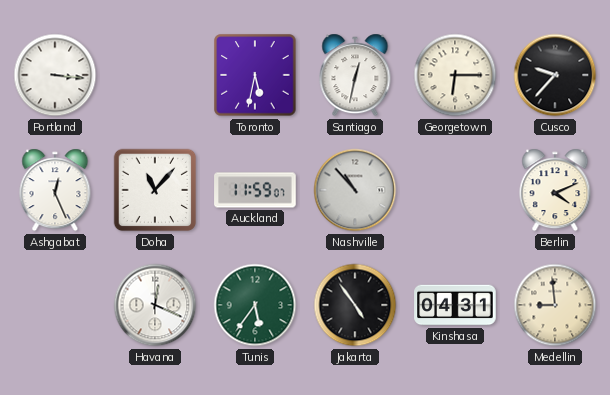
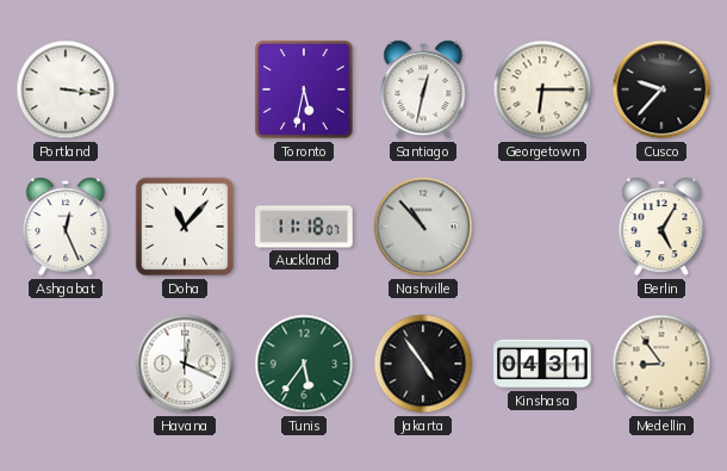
Auckland: 11:59 -> 11:18 (304, 227)
Berlin: 4:11 -> 5:05 (661, 227)
Medellin: 8:59 -> 8:54 (661, 364)
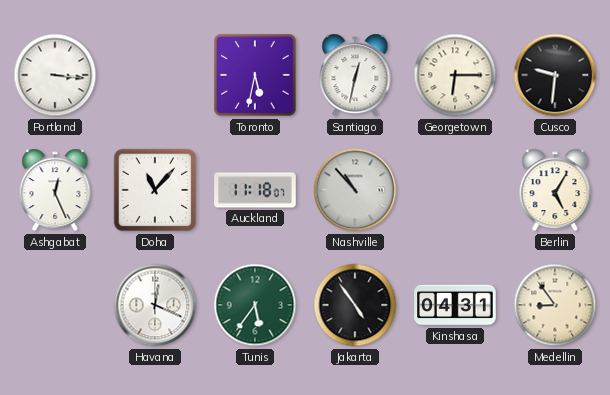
Cusco: 9:37 -> 9:31 (555, 75)
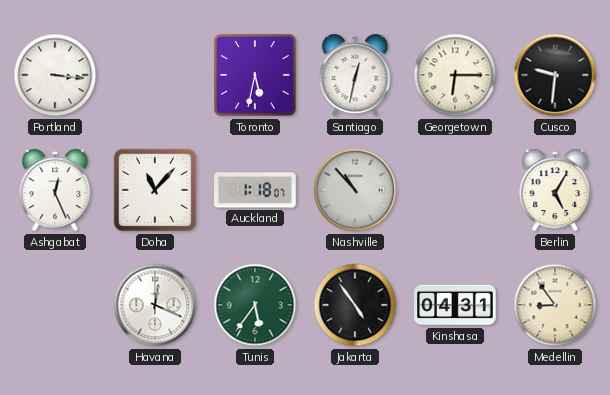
Auckland: 11:18 -> 1:18 (255, 190)
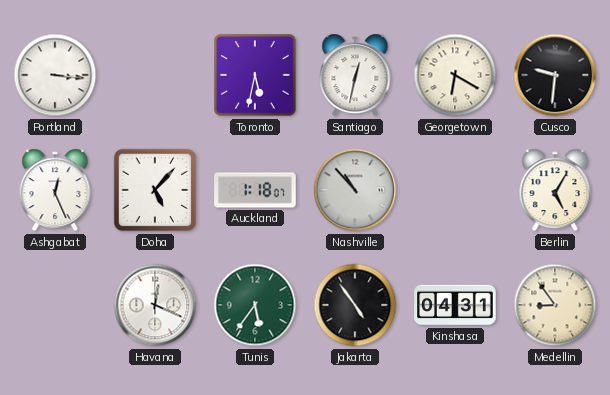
Georgetown: 6:15 -> 6:20 (455, 75)
Doha: 11:07 -> 5:07 (155, 190)
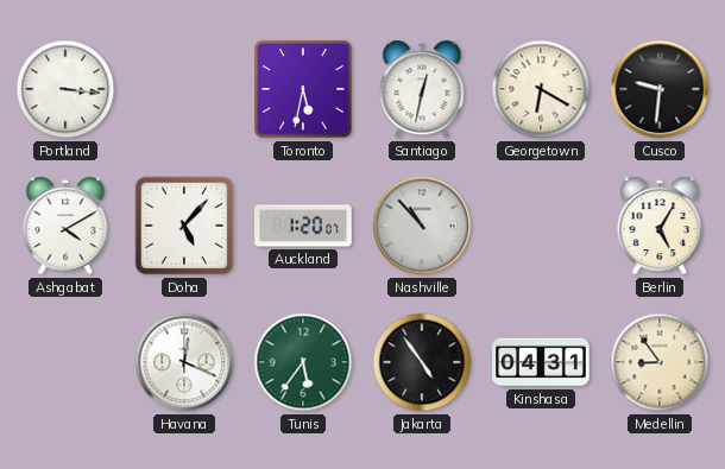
Ashgabat: 12:26 -> 4:10 (65, 226)
Auckland: 1:18 -> 1:20 (303, 226)
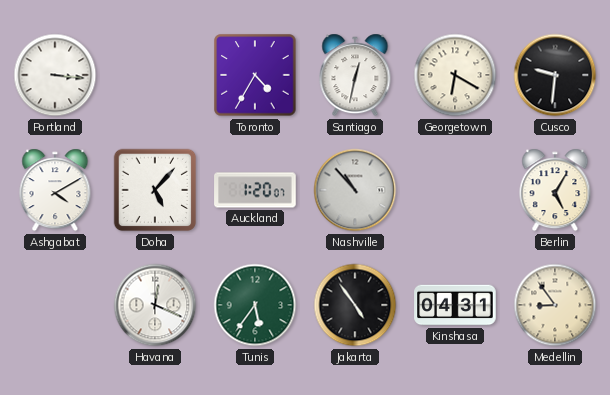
Toronto: 5:32 -> 4:35 (255, 75)
